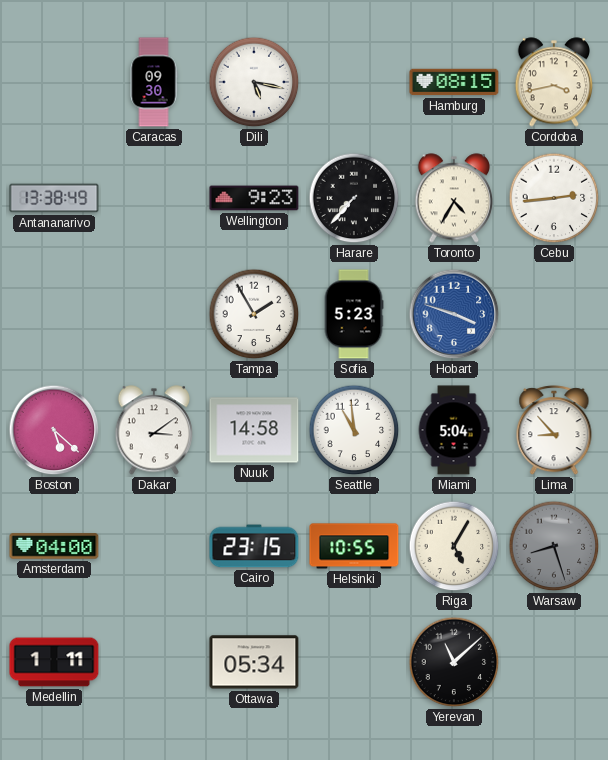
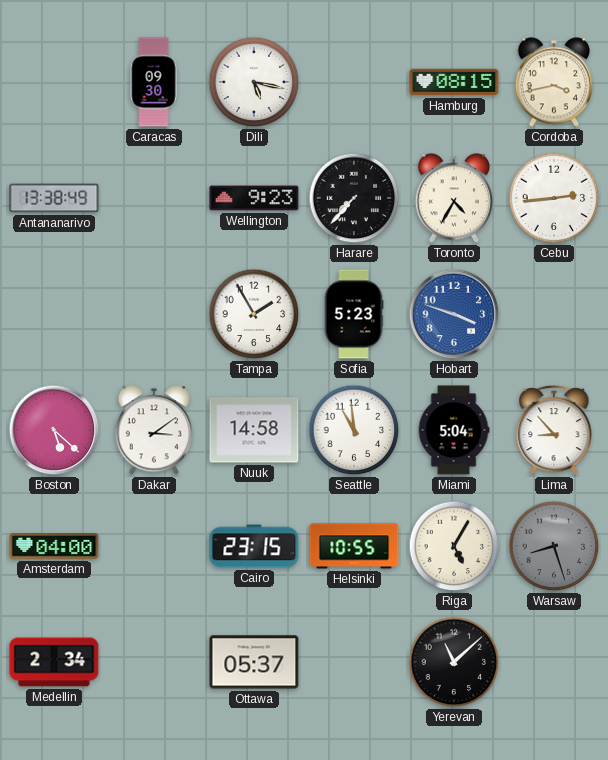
Medellin: 1:11 -> 2:34 (54, 662)
Ottawa: 05:34 -> 05:37 (254, 662)
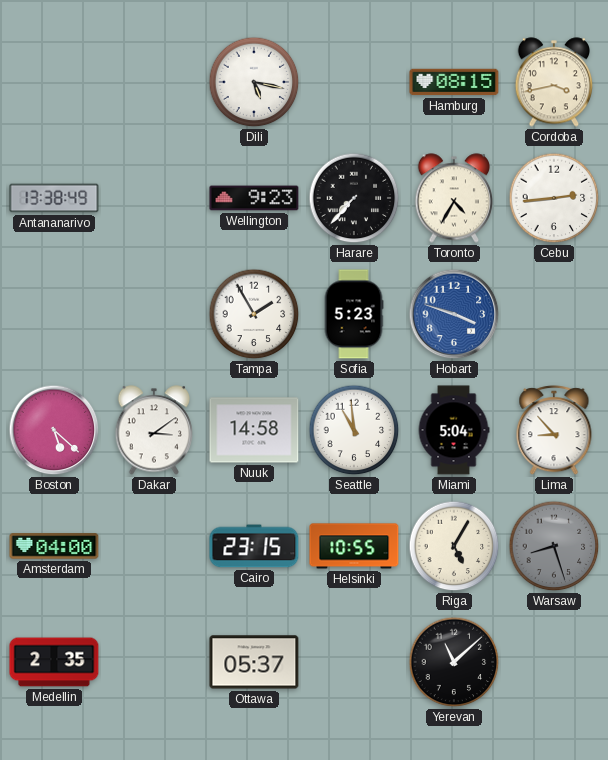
Caracas: 09:30 -> none (154, 82)
Medellin: 2:34 -> 2:35 (54, 662)
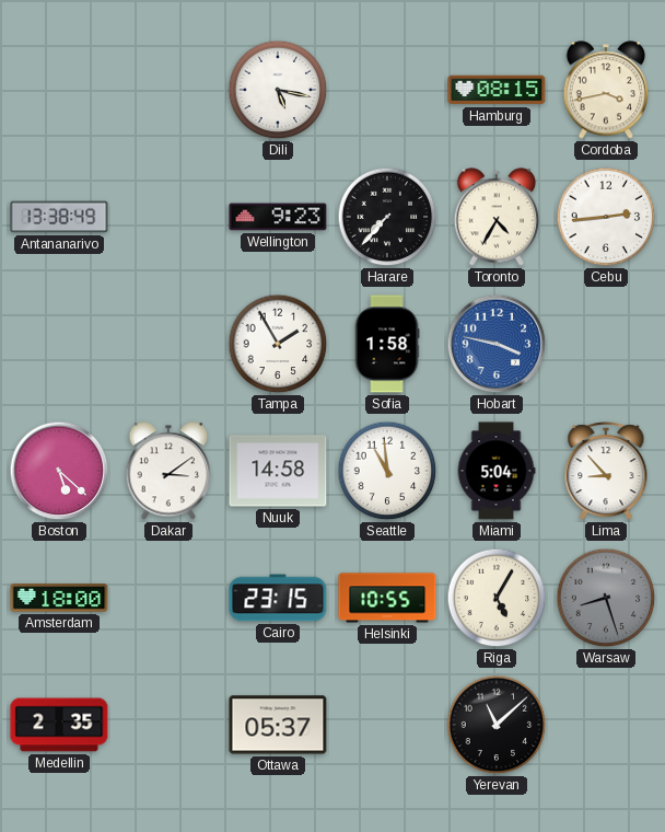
Sofia: 5:23 -> 1:58 (387, 344)
Hobart: 3:48 -> 3:47 (497, 344)
Amsterdam: 04:00 -> 18:00 (59, 598)
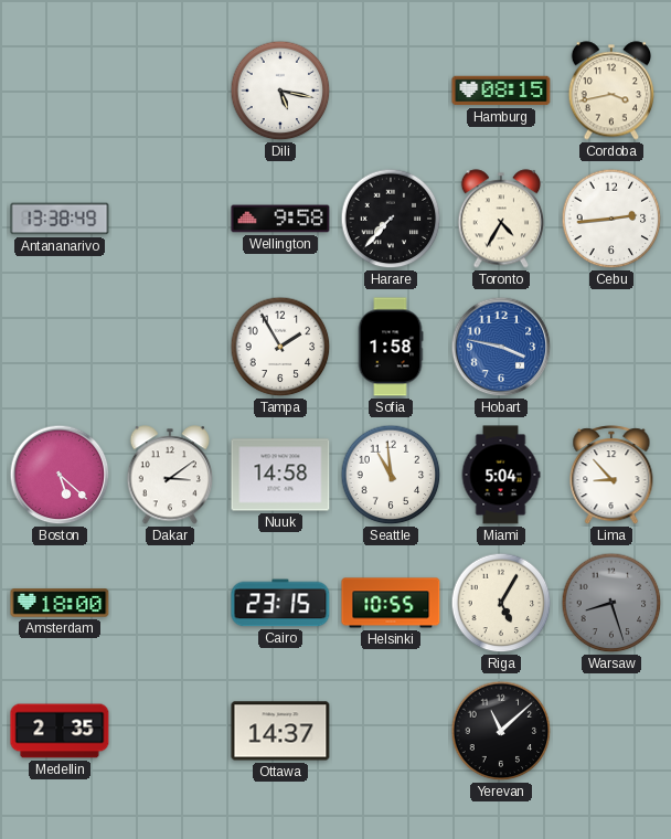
Wellington: 9:23 -> 9:58 (280, 219)
Ottawa: 05:37 -> 14:37 (280, 731)
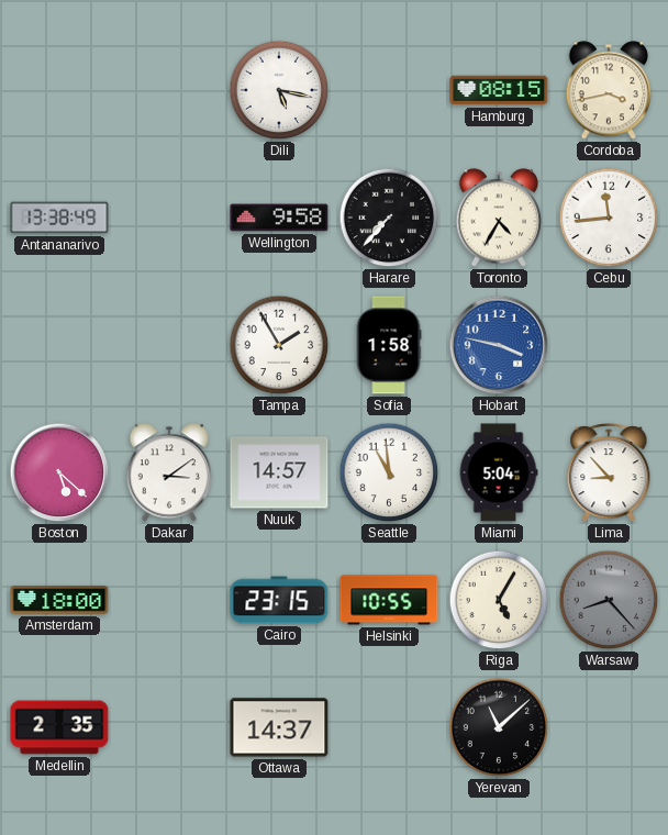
Cebu: 2:44 -> 11:44 (609, 218)
Nuuk: 14:58 -> 14:57 (279, 472)
Warsaw: 8:27 -> 8:23 (609, 600)
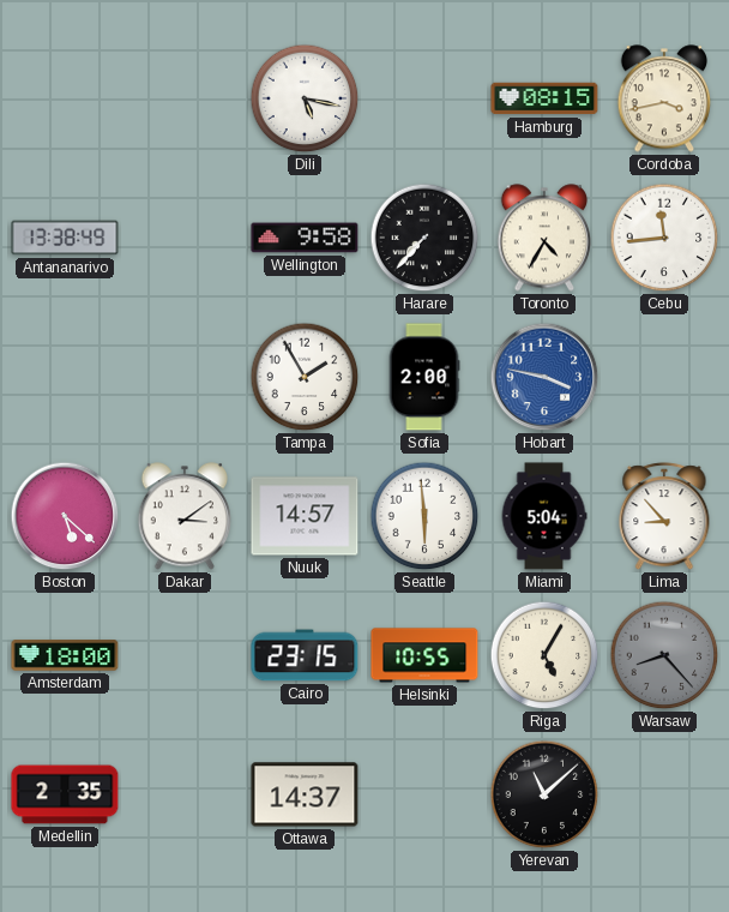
Sofia: 1:58 -> 2:00 (424, 377)
Seattle: 10:59 -> 5:59 (424, 516)
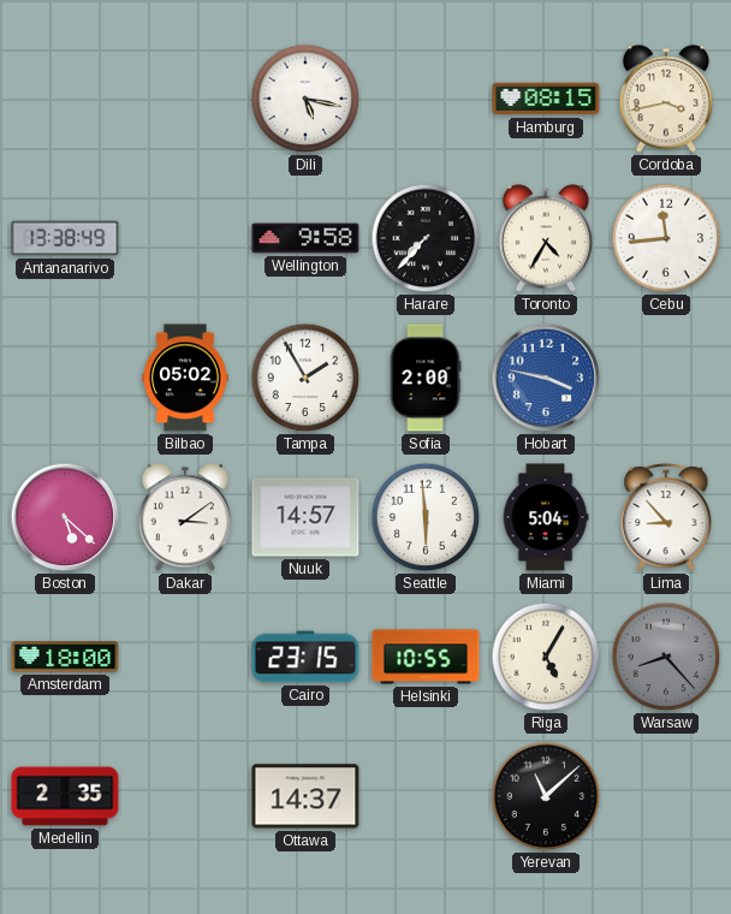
Bilbao: none -> 05:02 (185, 378)
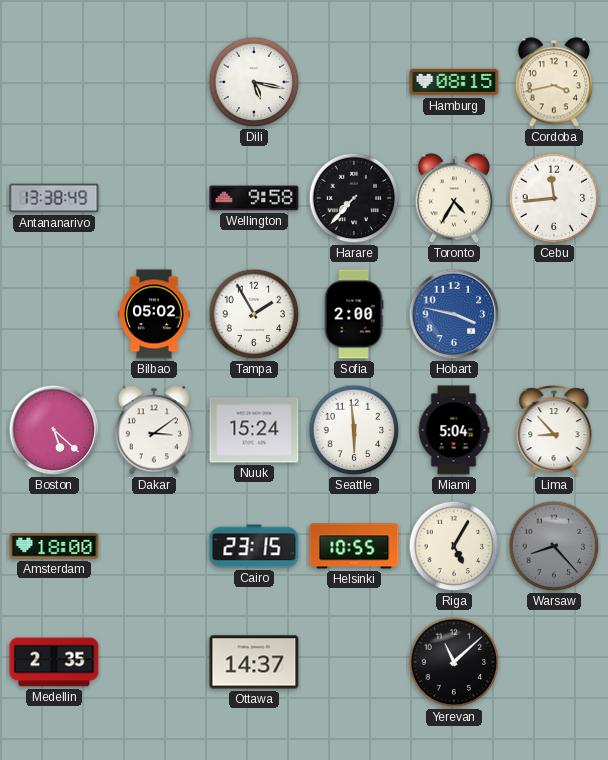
Nuuk: 14:57 -> 15:24 (254, 430)
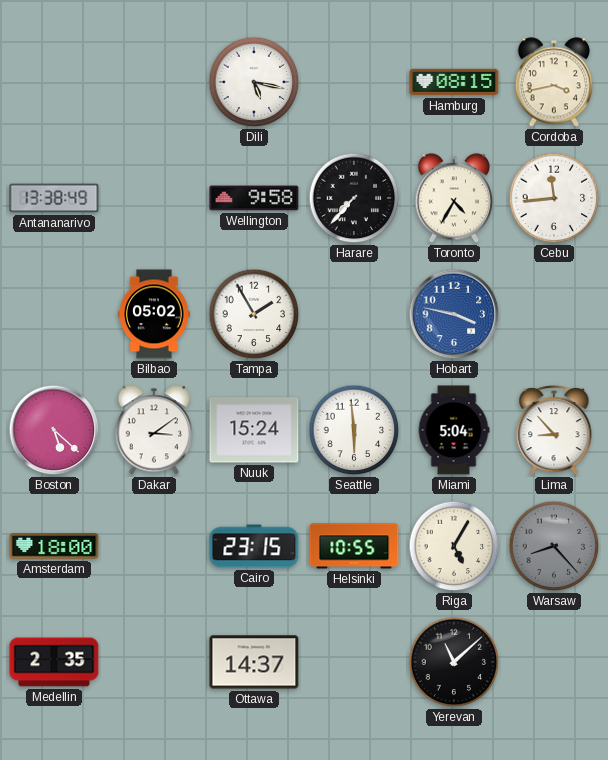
Sofia: 2:00 -> none (354, 314)
